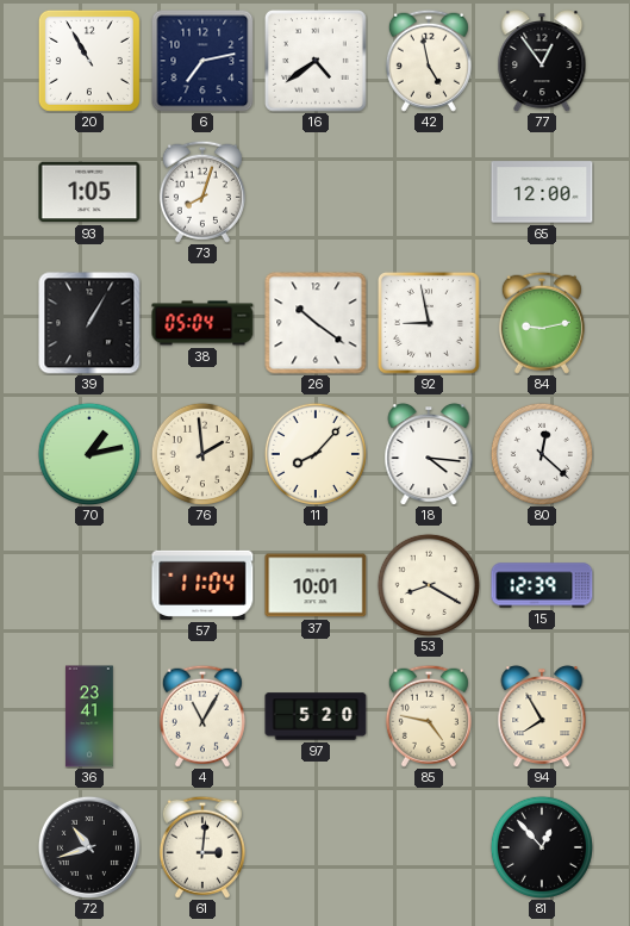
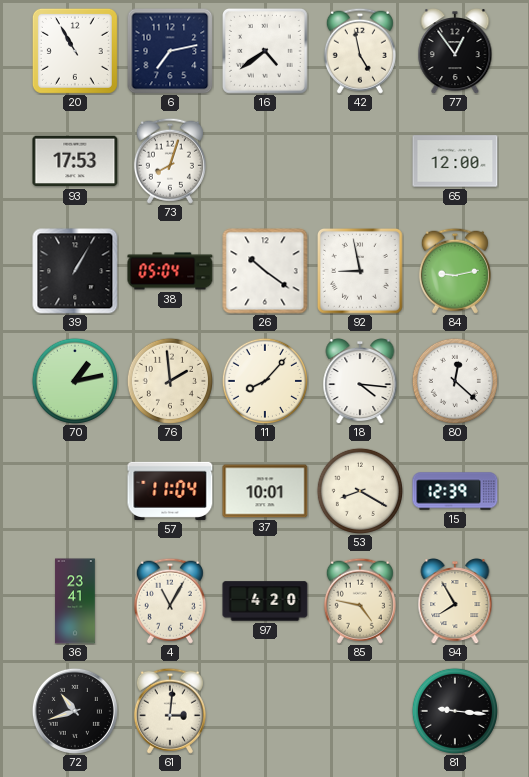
93: 1:05 -> 17:53 (75, 161)
97: 5:20 -> 4:20 (265, 601)
81: 12:53 -> 9:16 (455, 711)
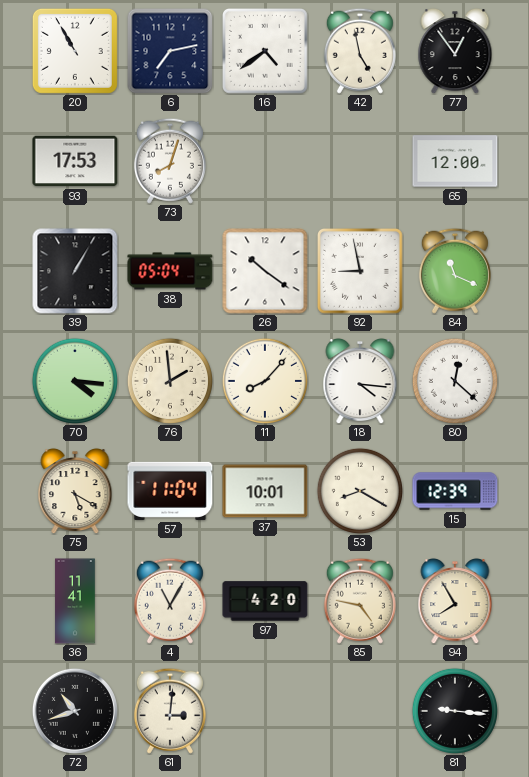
84: 9:13 -> 11:19 (455, 271)
70: 1:13 -> 4:16 (75, 381)
75: none -> 5:20 (75, 491)
36: 23:41 -> 11:41 (75, 601)
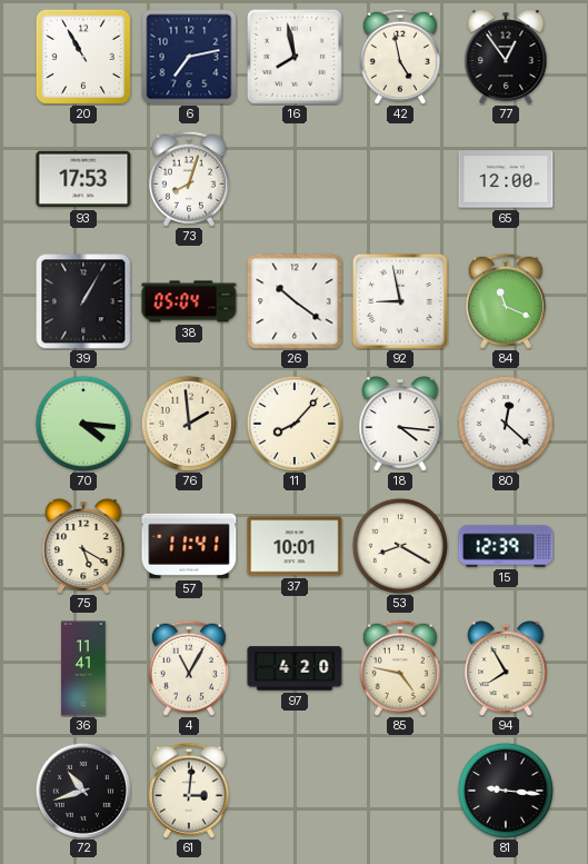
16: 4:39 -> 7:58 (296, 58)
57: 11:04 -> 11:41 (189, 546)
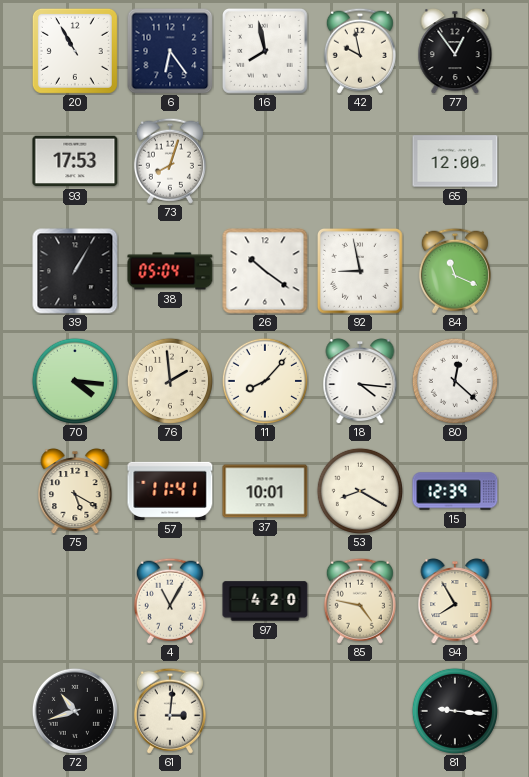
6: 7:13 -> 6:24 (170, 51)
42: 4:58 -> 9:58 (360, 51)
36: 11:41 -> none (83, 668)
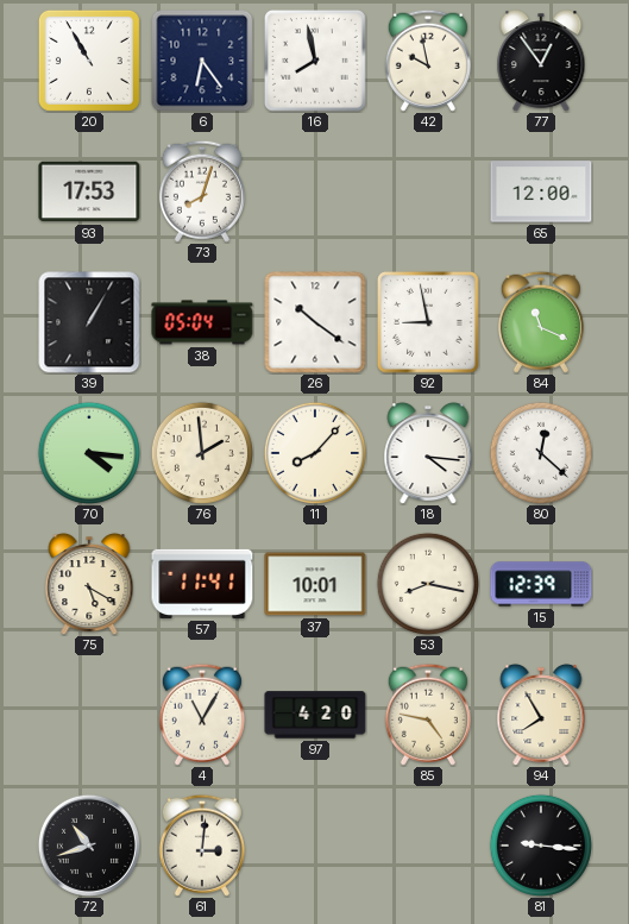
53: 8:20 -> 8:17 (428, 584)
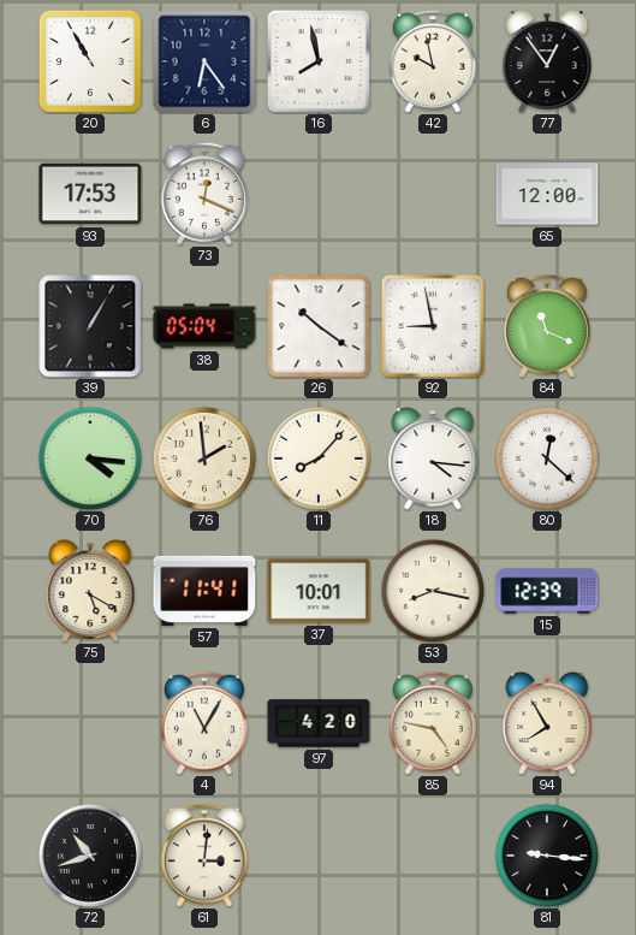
73: 8:03 -> 12:19 (204, 194)
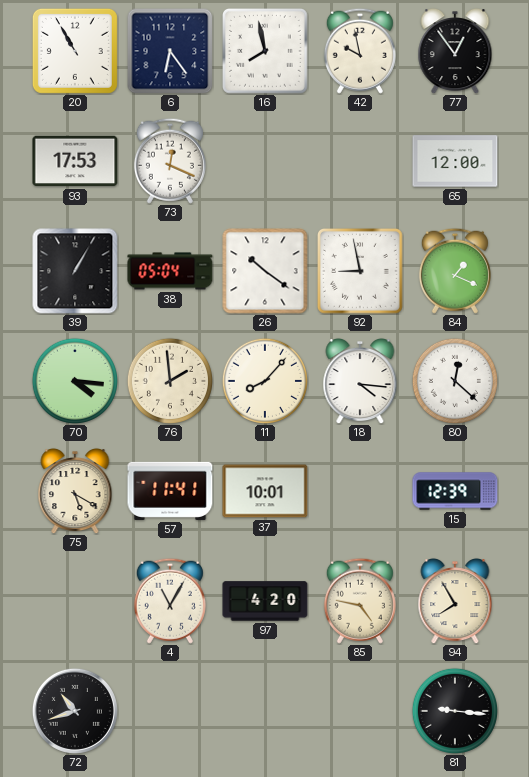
84: 11:19 -> 1:19 (455, 271)
53: 8:17 -> none (433, 591)
61: 3:01 -> none (204, 856)
